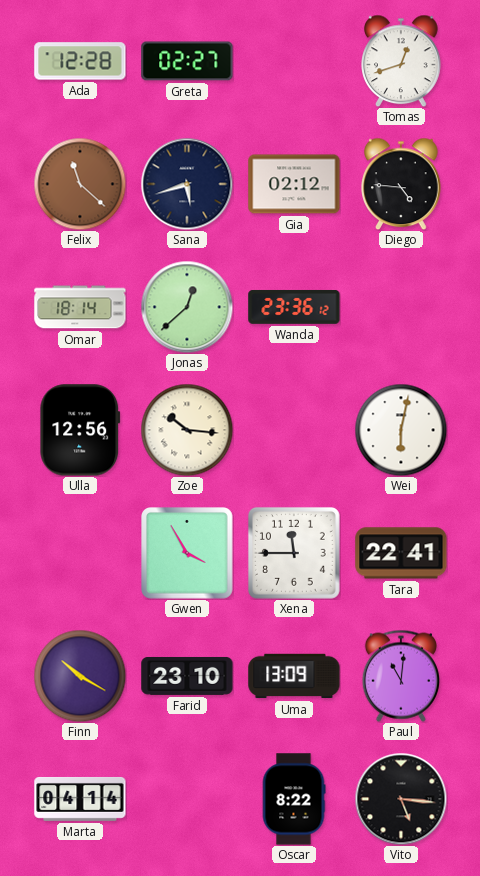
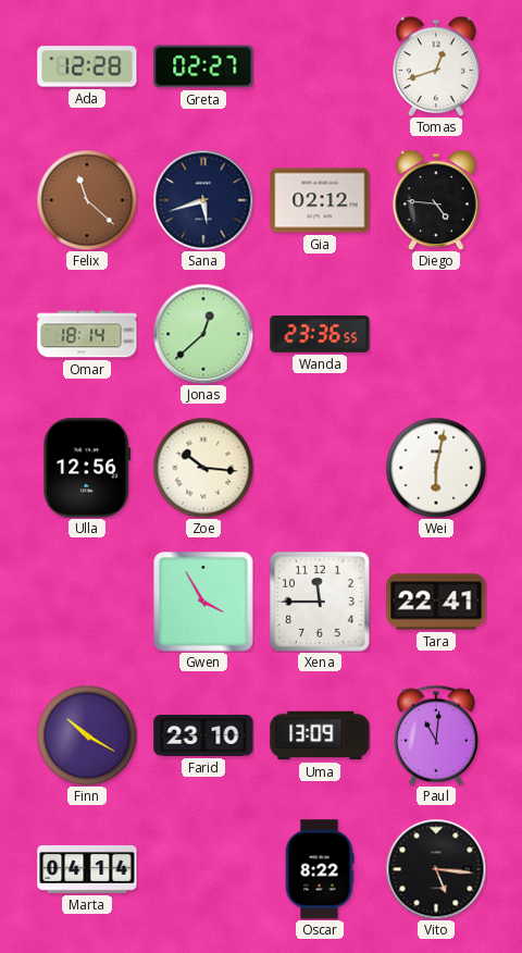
Wanda: 23:36:12 -> 23:36:55 (320, 334)
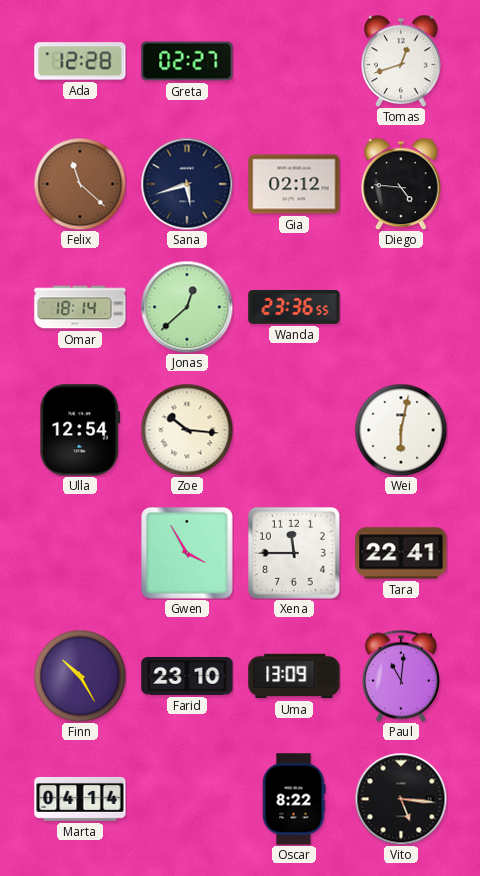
Ulla: 12:56 -> 12:54 (80, 430)
Finn: 10:20 -> 10:25 (80, 676)
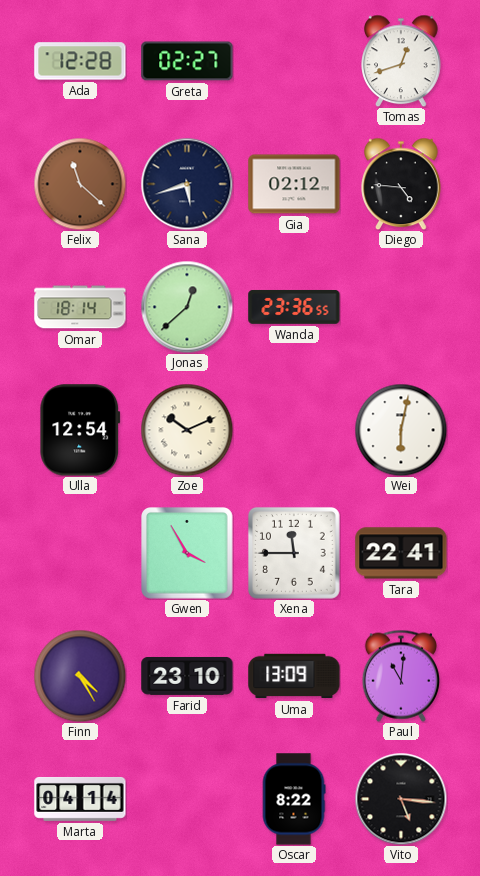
Zoe: 10:16 -> 10:11 (187, 430)
Finn: 10:25 -> 4:25 (80, 676)
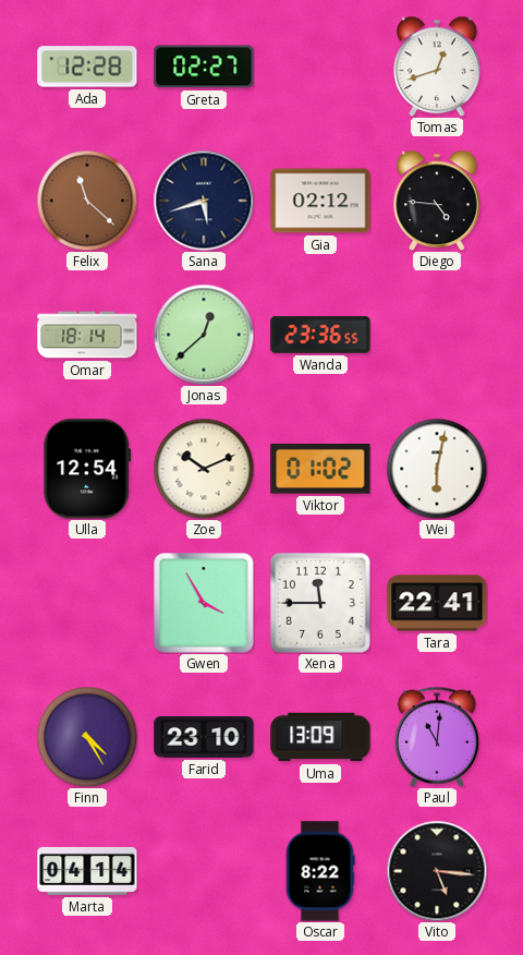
Viktor: none -> 01:02 (320, 470)
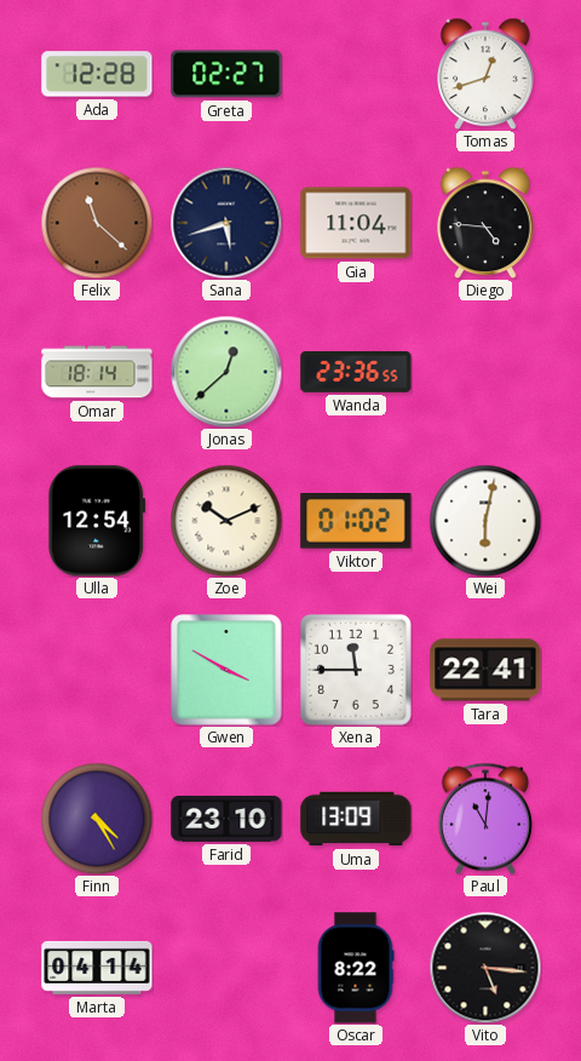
Gia: 02:12 -> 11:04 (356, 223)
Gwen: 3:55 -> 3:50 (228, 671)
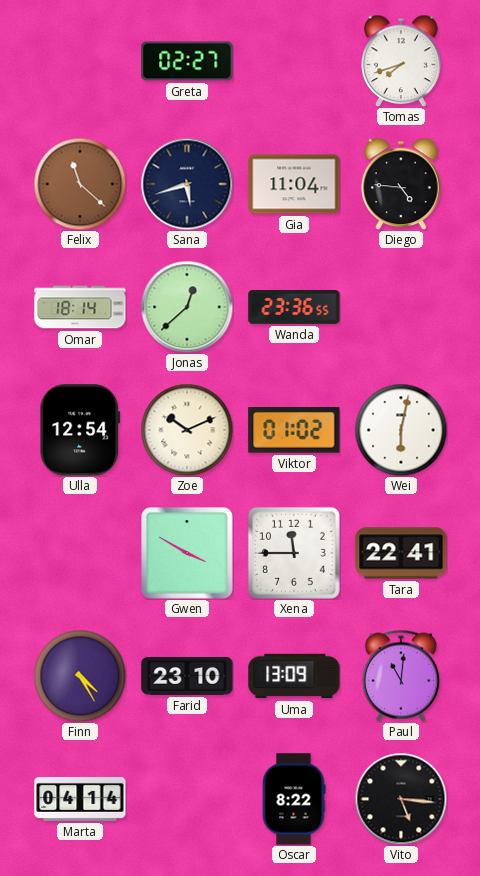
Ada: 12:28 -> none (97, 74)
Tomas: 12:42 -> 7:42 (401, 61)
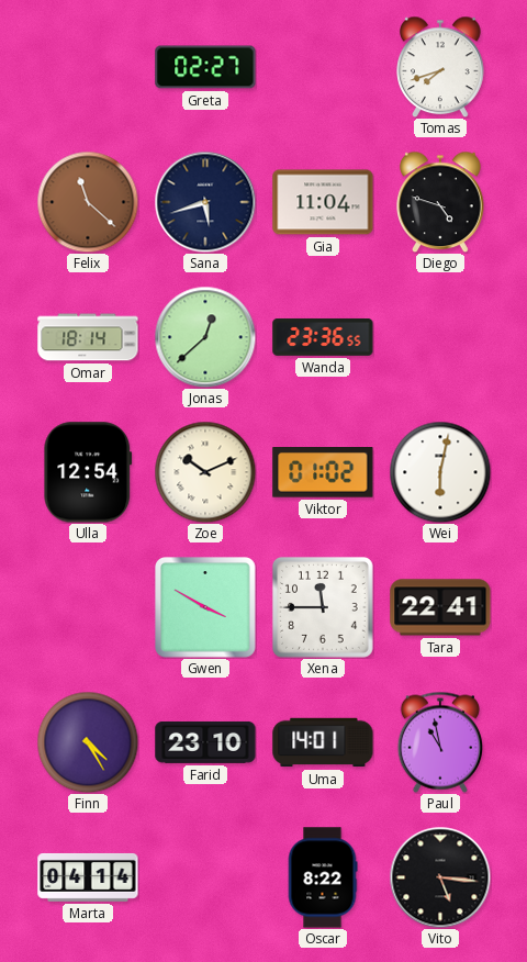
Diego: 4:46 -> 4:48 (440, 202)
Uma: 13:09 -> 14:01 (323, 742)
Paul: 11:01 -> 10:58 (439, 742)
